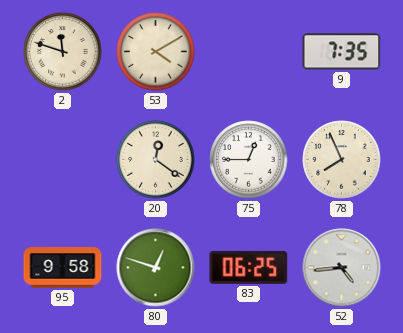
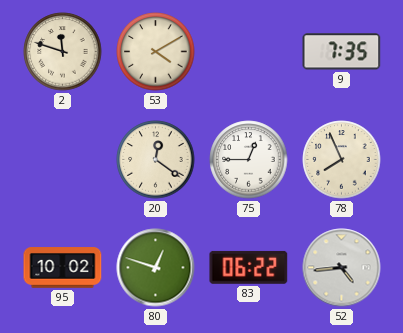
95: 9:58 -> 10:02 (63, 268)
83: 06:25 -> 06:22 (249, 267)
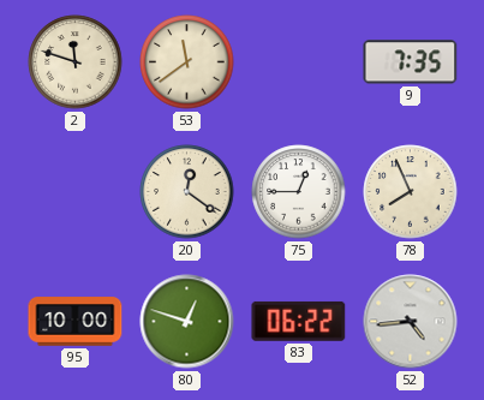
53: 4:10 -> 11:39 (187, 62)
95: 10:02 -> 10:00 (76, 322)
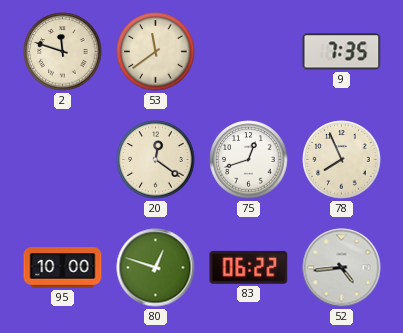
75: 12:45 -> 12:42 (249, 160)
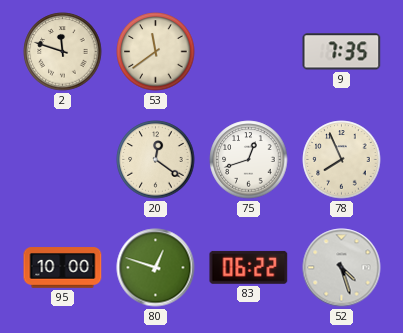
52: 4:44 -> 4:27 (342, 268)
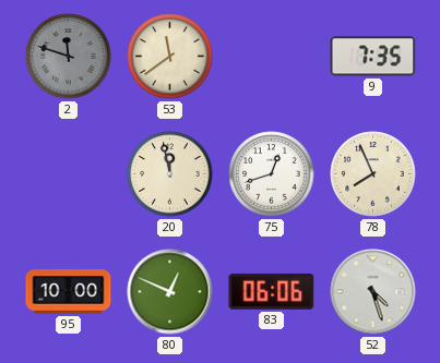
2 dial: cream -> grey (69, 57)
20: 12:21 -> 11:58 (170, 174)
80: 12:48 -> 12:49 (170, 292)
83: 06:22 -> 06:06 (272, 291)
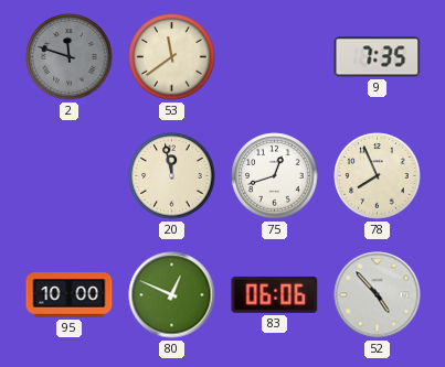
52: 4:27 -> 4:53 (378, 295)
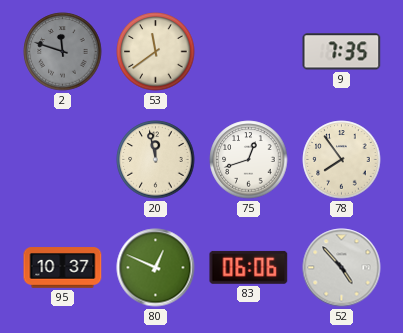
78: 7:56 -> 7:54 (342, 160)
95: 10:00 -> 10:37 (63, 268)
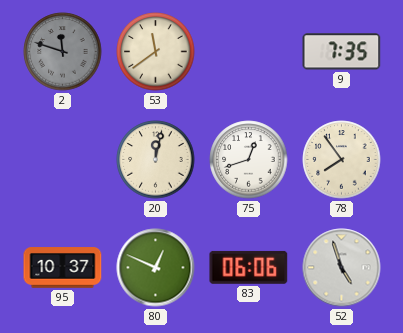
20: 11:58 -> 12:02 (156, 160)
52: 4:53 -> 4:57 (342, 268)
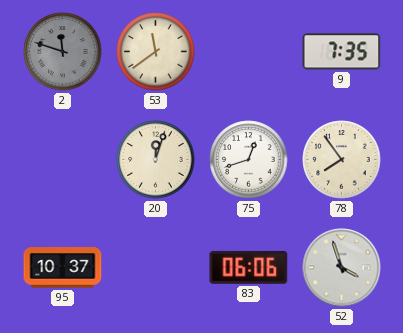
20: 12:02 -> 12:03 (156, 160)
80: 12:49 -> none (156, 268)
52: 4:57 -> 3:57 (342, 268)
